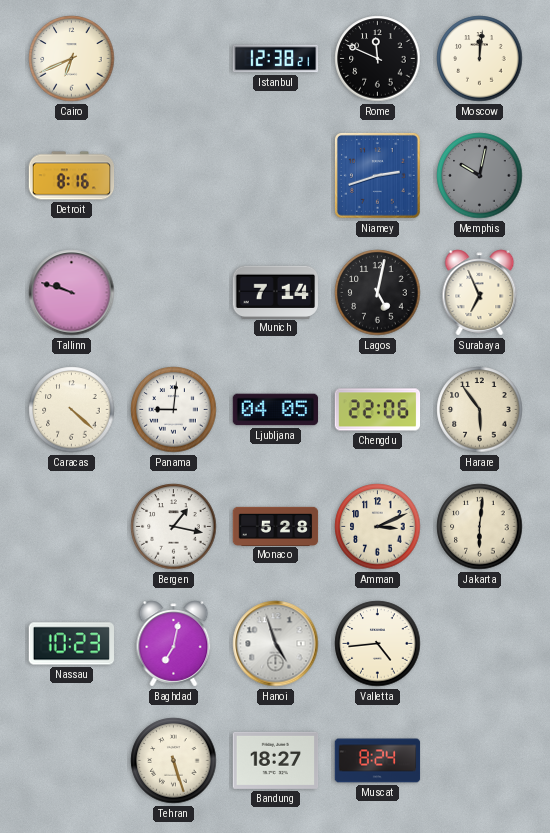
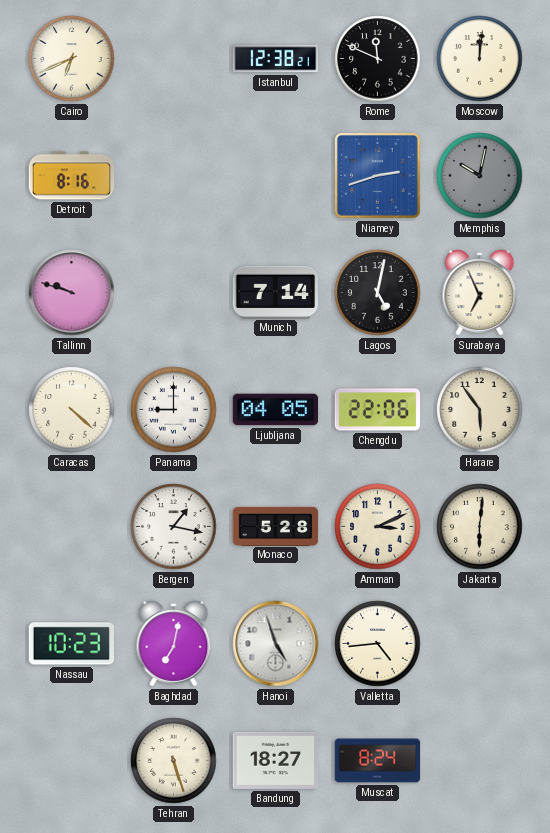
Panama: 9:01 -> 9:00 (174, 410)
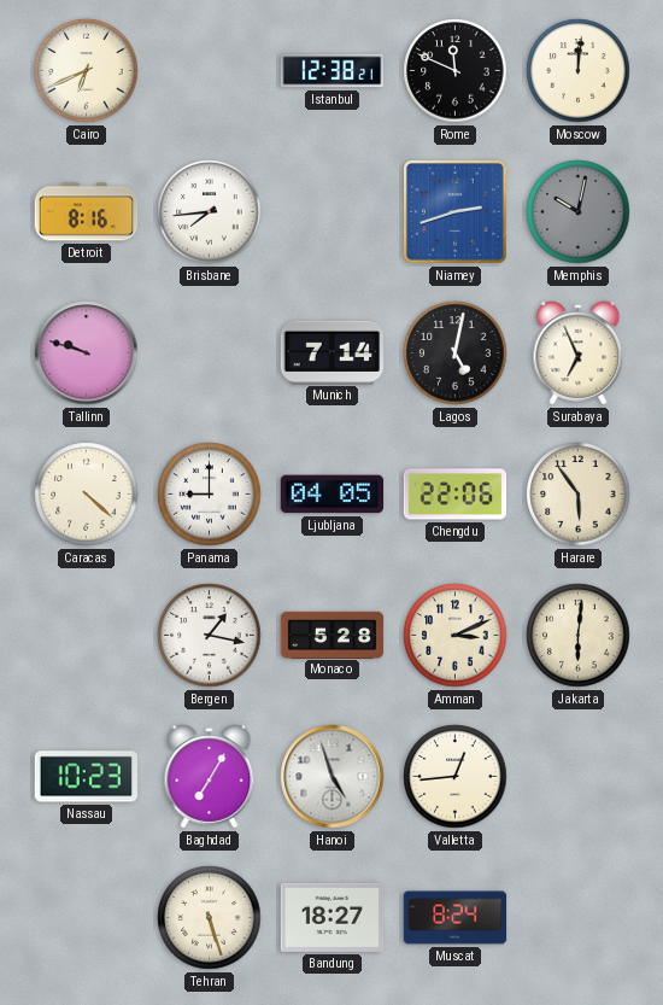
Brisbane: none -> 7:44 (210, 212)
Baghdad: 7:02 -> 7:05 (210, 777)
Valletta: 4:44 -> 12:44 (456, 777)
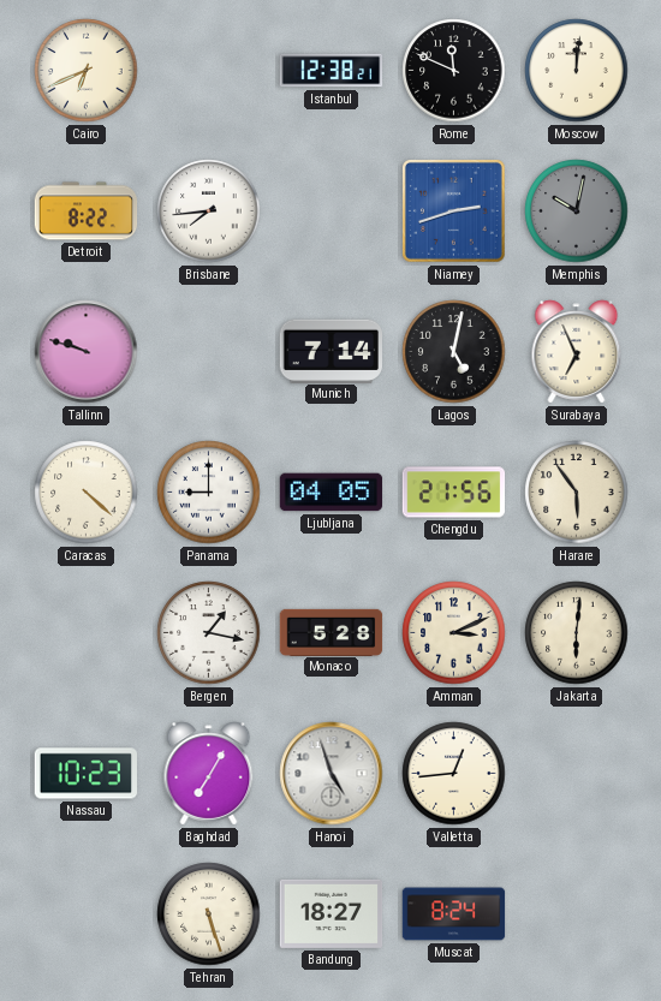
Detroit: 8:16 -> 8:22 (87, 211)
Chengdu: 22:06 -> 21:56 (454, 493)
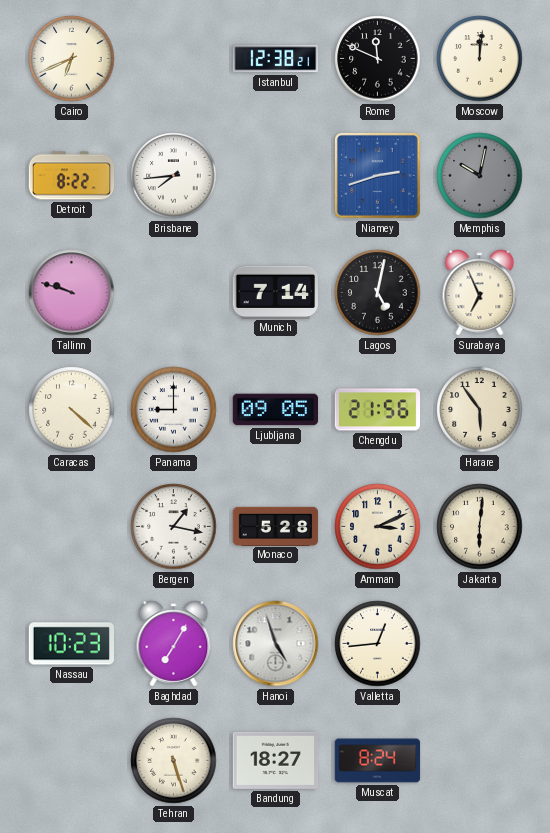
Ljubljana: 04:05 -> 09:05 (276, 410)
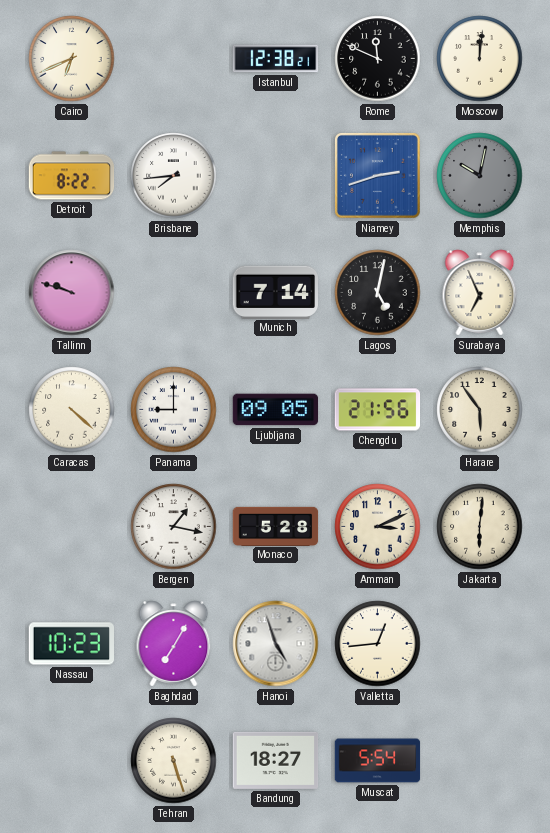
Muscat: 8:24 -> 5:54 (378, 761)
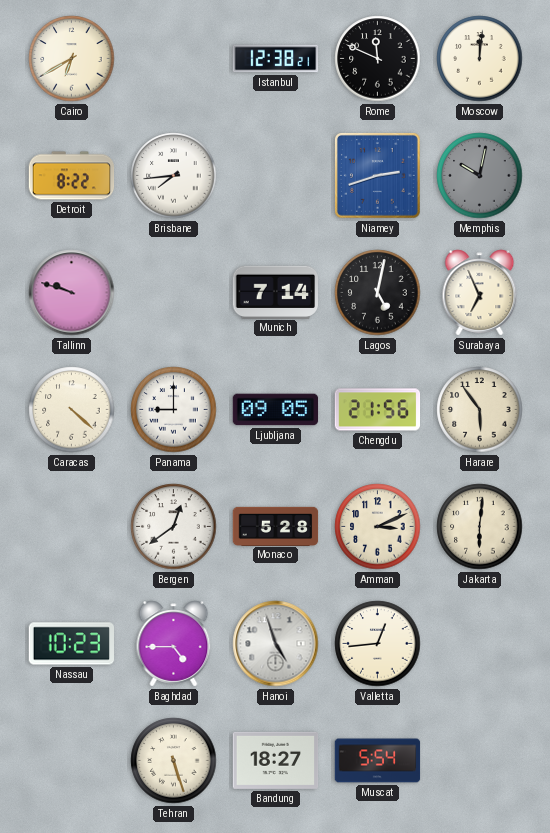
Cairo: 6:41 -> 6:40 (72, 59)
Bergen: 1:17 -> 12:39 (174, 527)
Baghdad: 7:05 -> 4:45 (174, 644)
